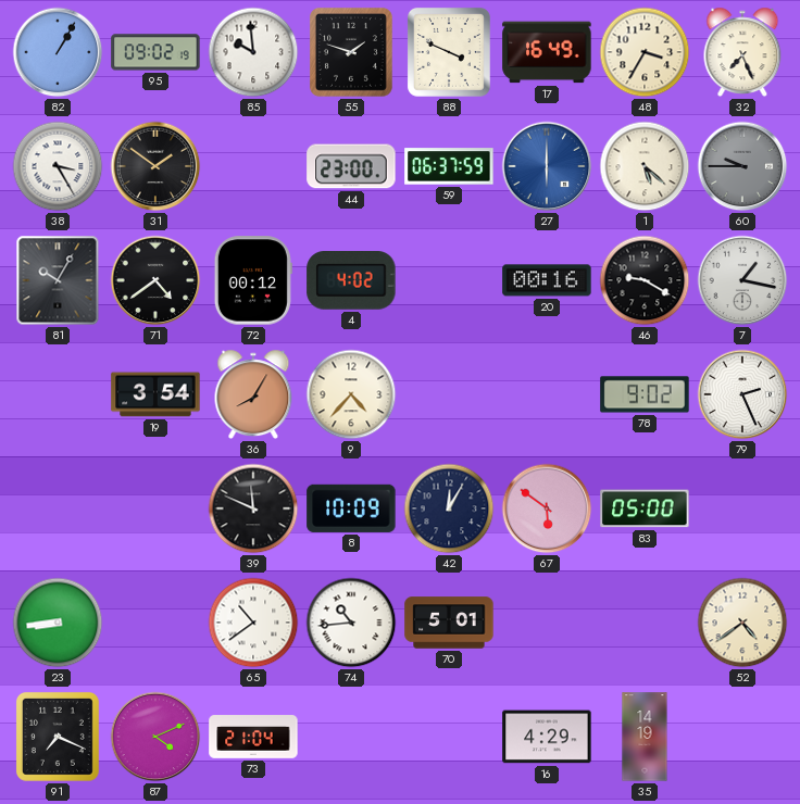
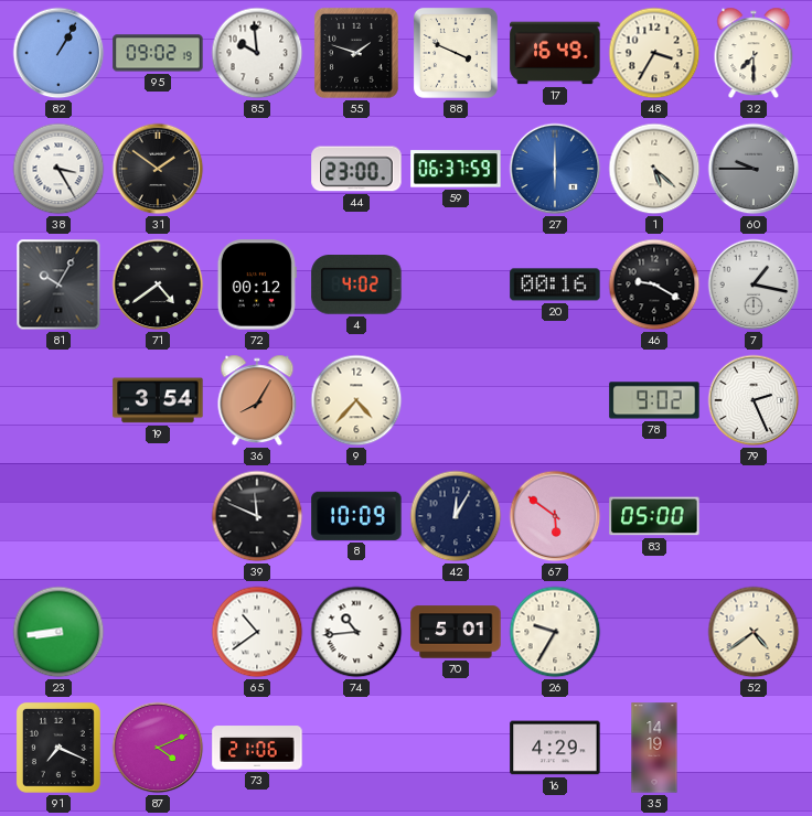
32: 7:26 -> 7:30 (754, 53)
26: none -> 9:35 (555, 632)
73: 21:04 -> 21:06 (257, 748)
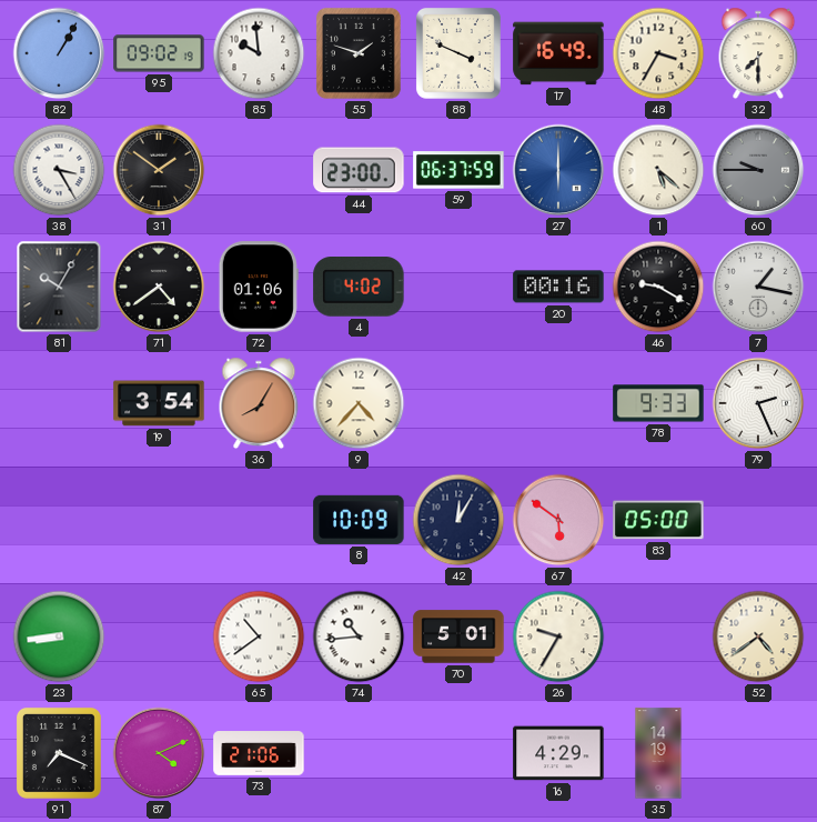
72: 00:12 -> 01:06 (259, 287)
78: 9:02 -> 9:33 (658, 403)
39: 11:49 -> none (257, 516)
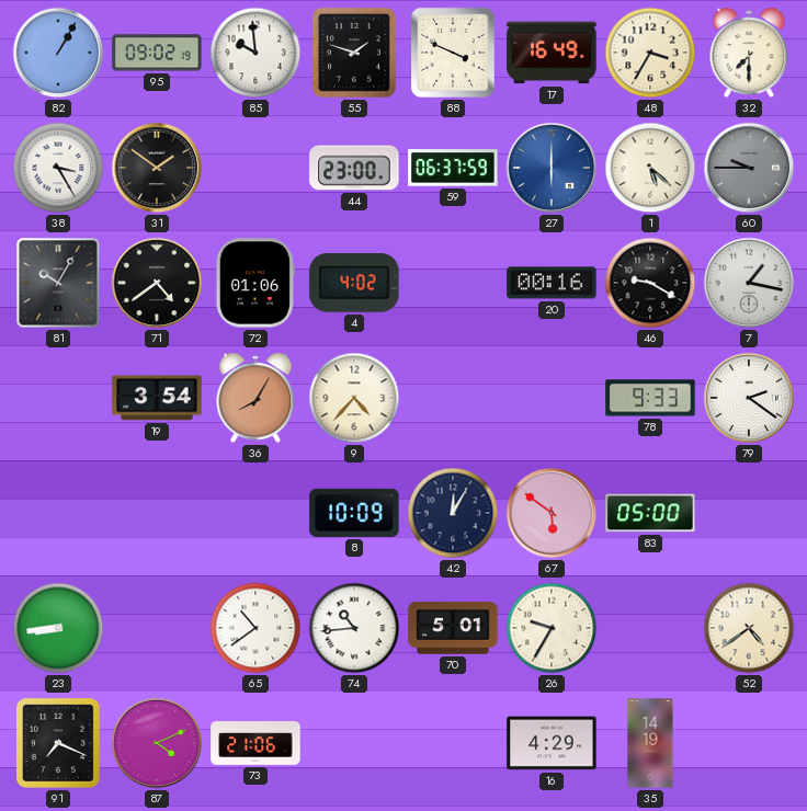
79: 2:26 -> 2:21 (749, 398)
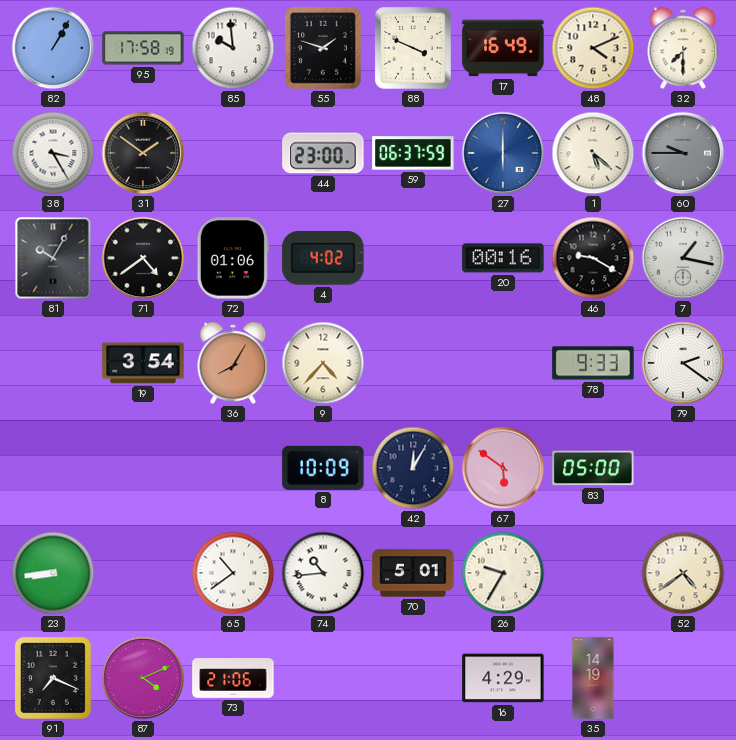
95: 09:02 -> 17:58 (143, 48)
48: 3:35 -> 4:11 (593, 48)
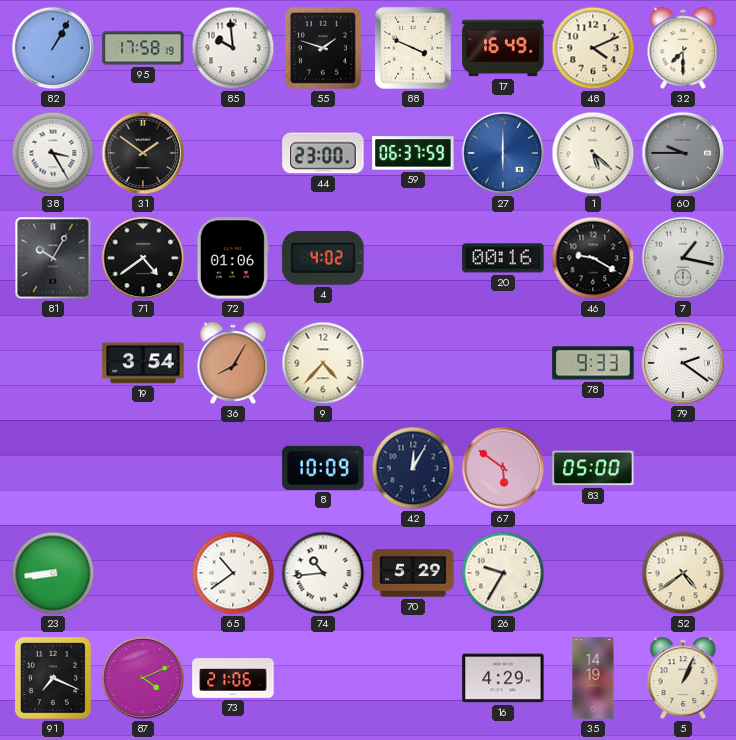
70: 5:01 -> 5:29 (413, 573)
5: none -> 1:04 (683, 678)
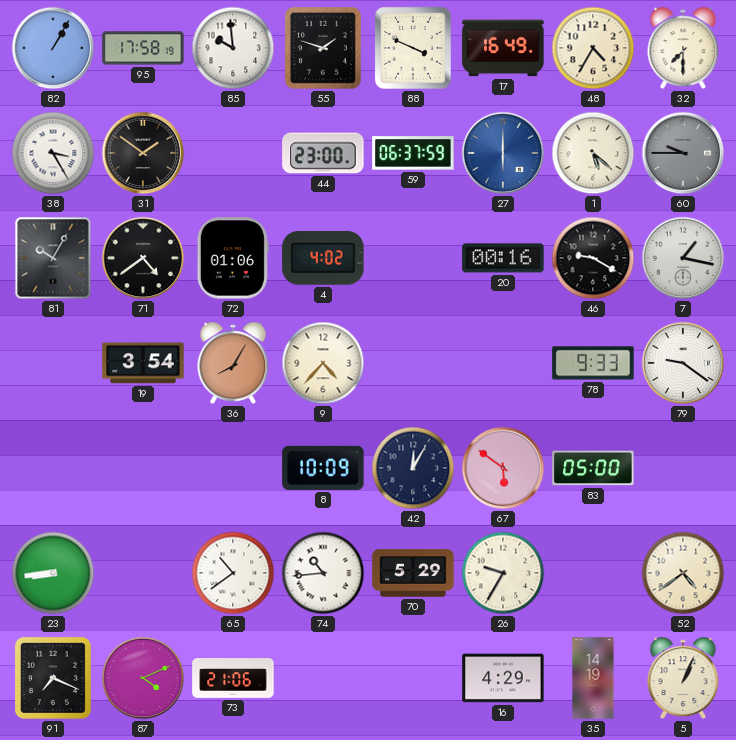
48: 4:11 -> 4:35 (593, 48)
79: 2:21 -> 9:21 (683, 363)
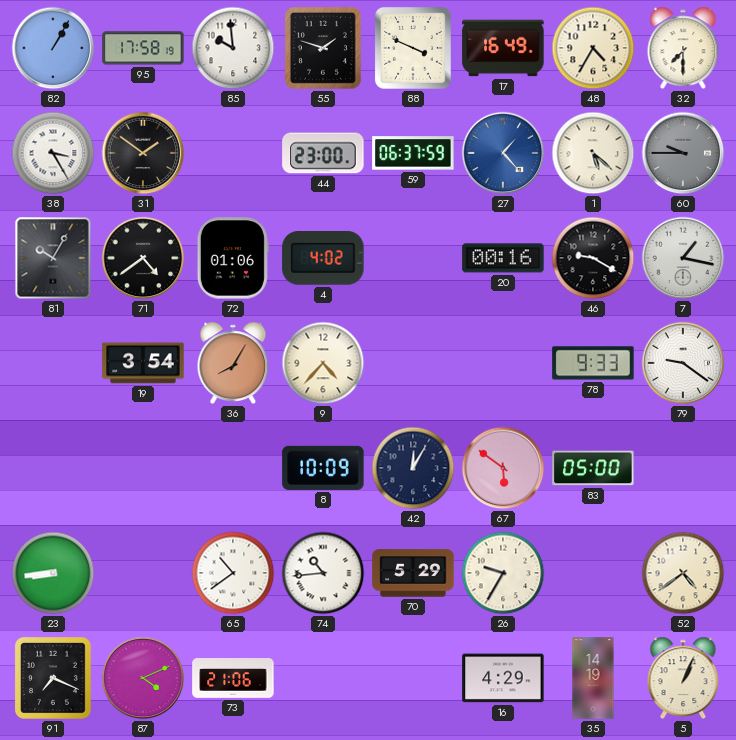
27: 6:00 -> 1:23 (503, 153)
